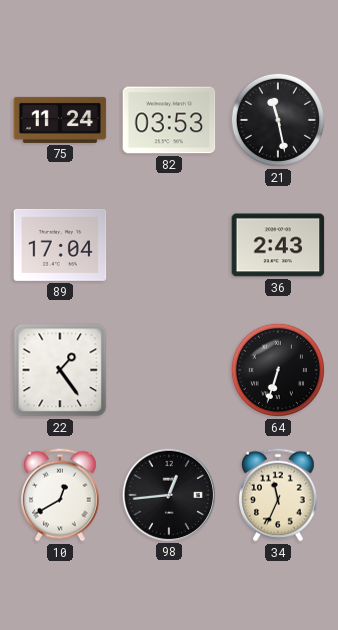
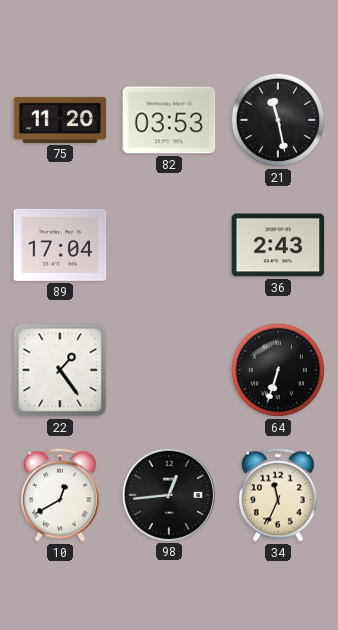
75: 11:24 -> 11:20 (60, 120)
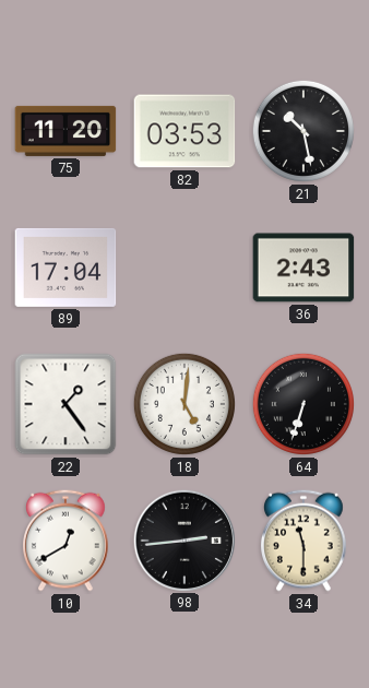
21: 11:28 -> 10:28 (303, 131)
18: none -> 5:01 (184, 404)
98: 12:44 -> 2:44 (183, 539)
34: 11:34 -> 11:30 (305, 541)
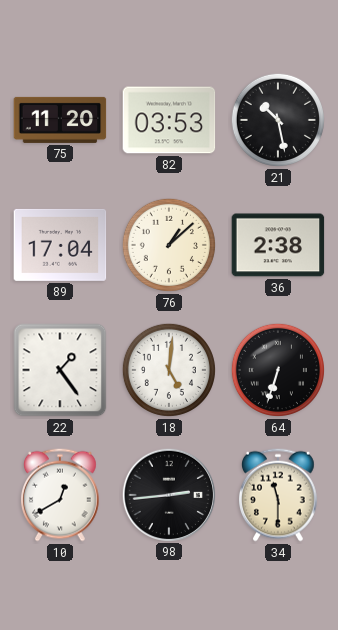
76: none -> 1:08 (169, 245)
36: 2:43 -> 2:38 (278, 245)
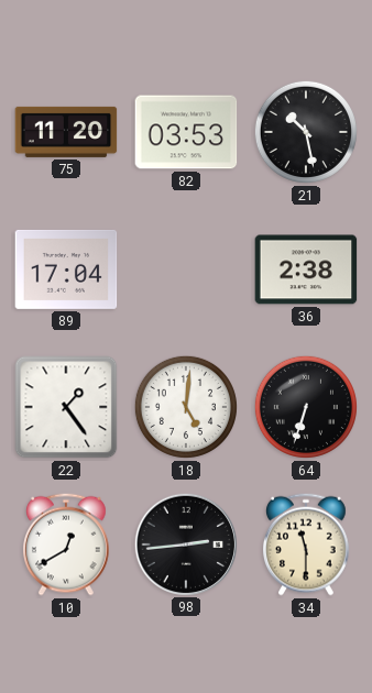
76: 1:08 -> none (169, 245)
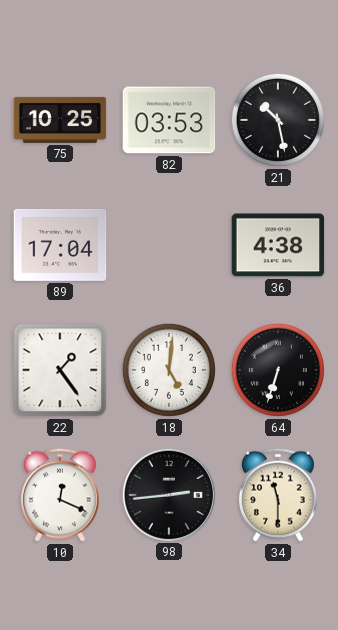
75: 11:20 -> 10:25 (60, 120)
36: 2:38 -> 4:38 (278, 245)
10: 12:40 -> 12:19 (61, 495)
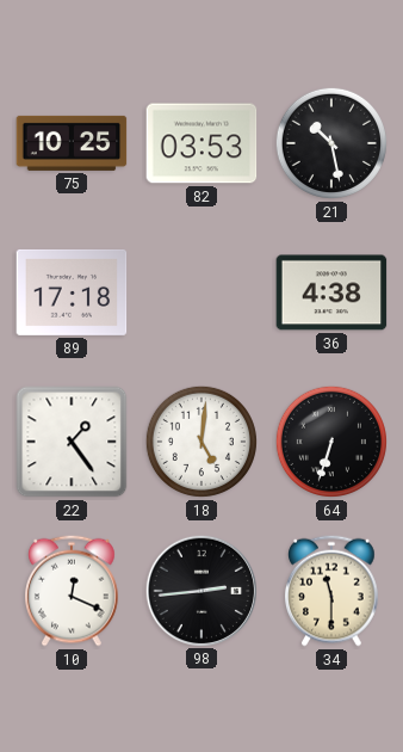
89: 17:04 -> 17:18 (72, 292)
